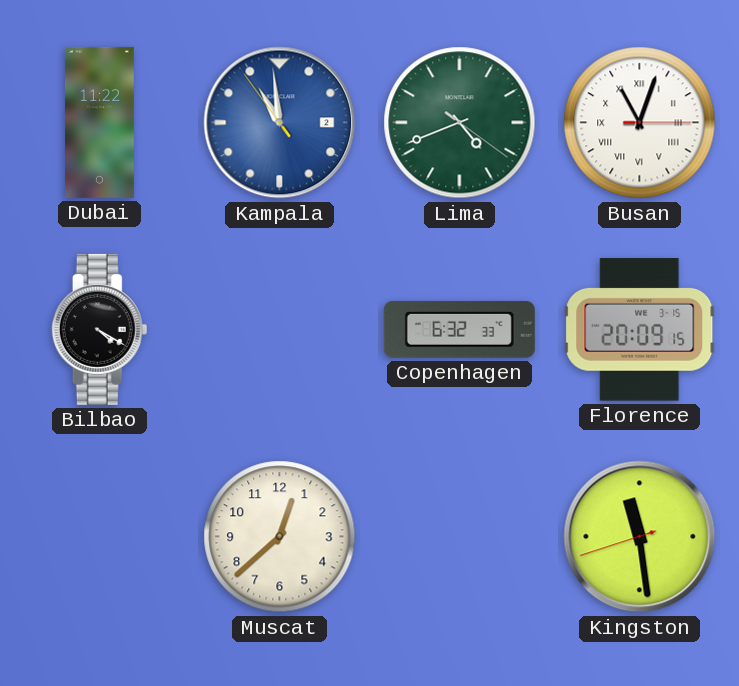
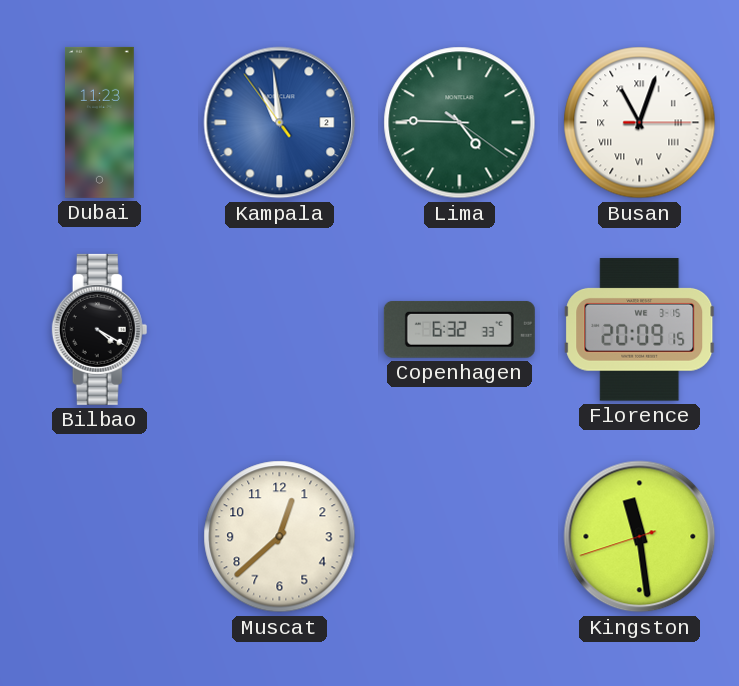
Dubai: 11:22 -> 11:23 (99, 122)
Lima: 4:41 -> 4:45 (460, 123)
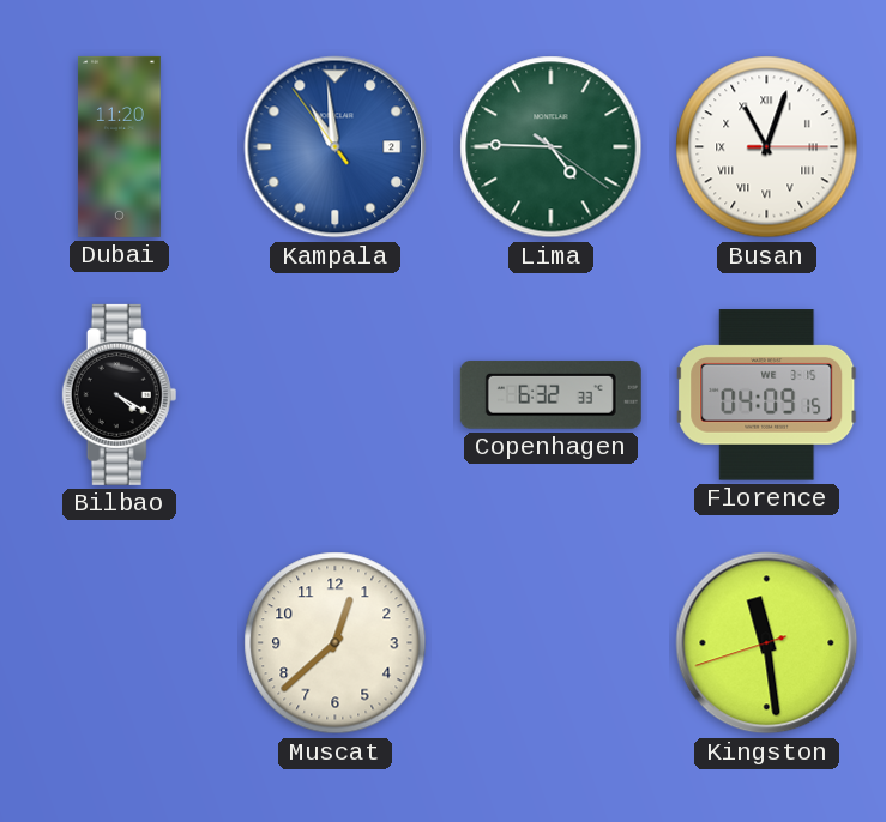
Dubai: 11:23 -> 11:20 (119, 146)
Florence: 20:09 -> 04:09 (767, 395)
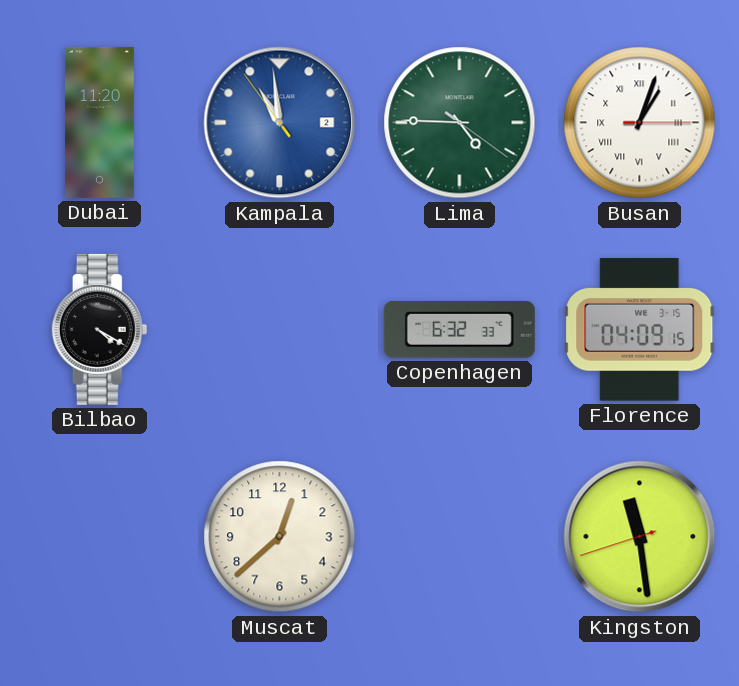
Busan: 11:03 -> 1:03 (640, 123)
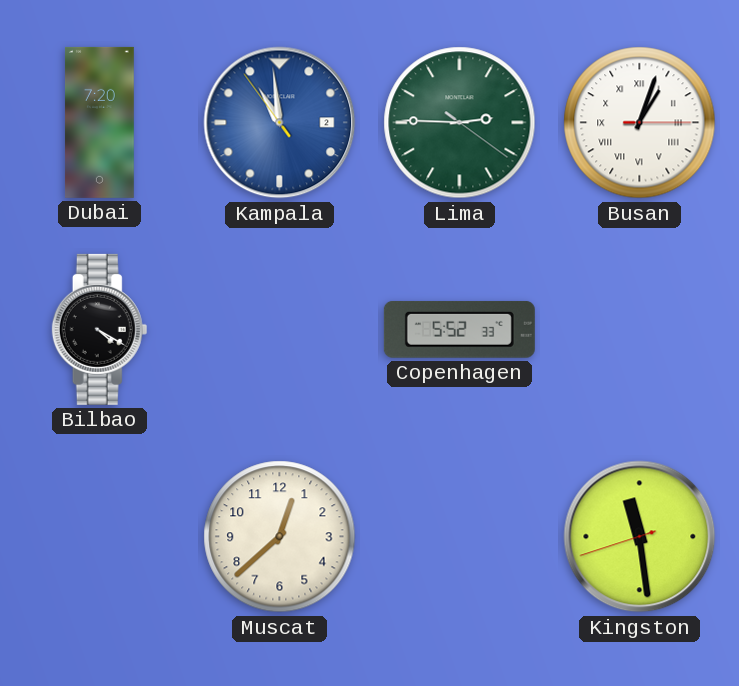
Dubai: 11:20 -> 7:20 (99, 122)
Lima: 4:45 -> 2:45 (460, 123)
Copenhagen: 6:32 -> 5:52 (459, 329)
Florence: 04:09 -> none (640, 330)
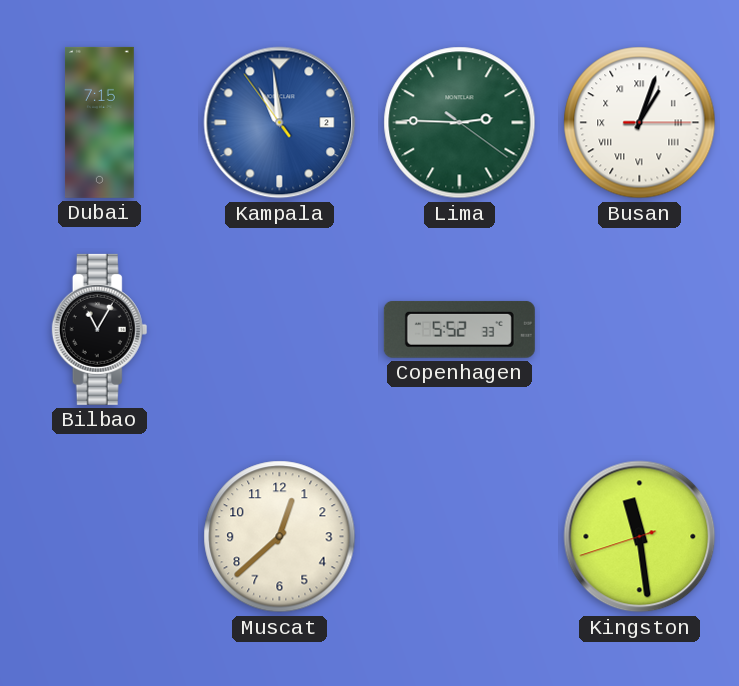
Dubai: 7:20 -> 7:15 (99, 122)
Bilbao: 4:20 -> 11:05 (100, 329)
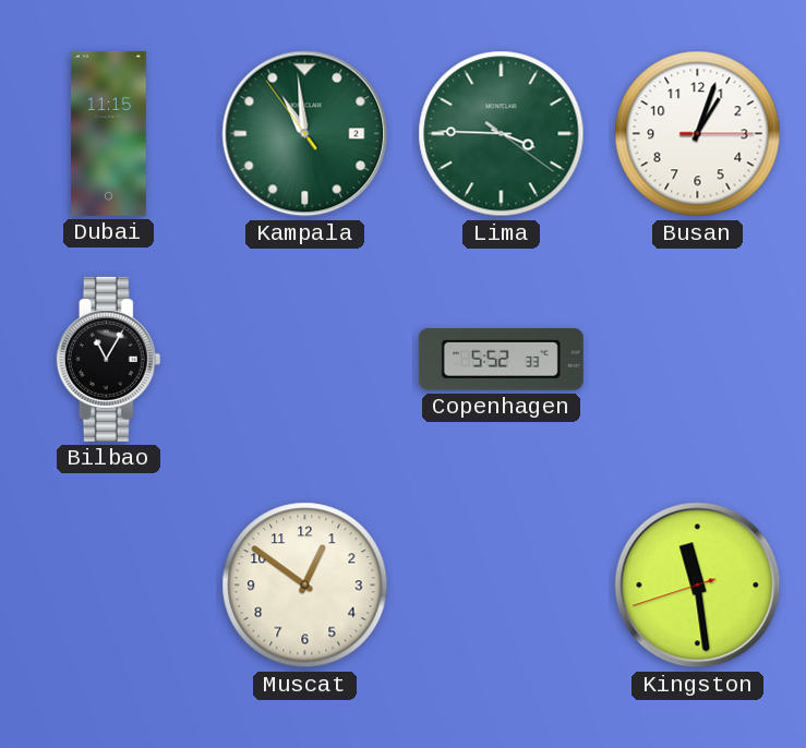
Dubai: 7:15 -> 11:15 (108, 133)
Kampala dial: blue -> green (305, 134)
Lima: 2:45 -> 3:45 (502, 134)
Busan numerals: Roman -> Arabic (698, 134)
Muscat: 12:38 -> 12:51 (305, 586)
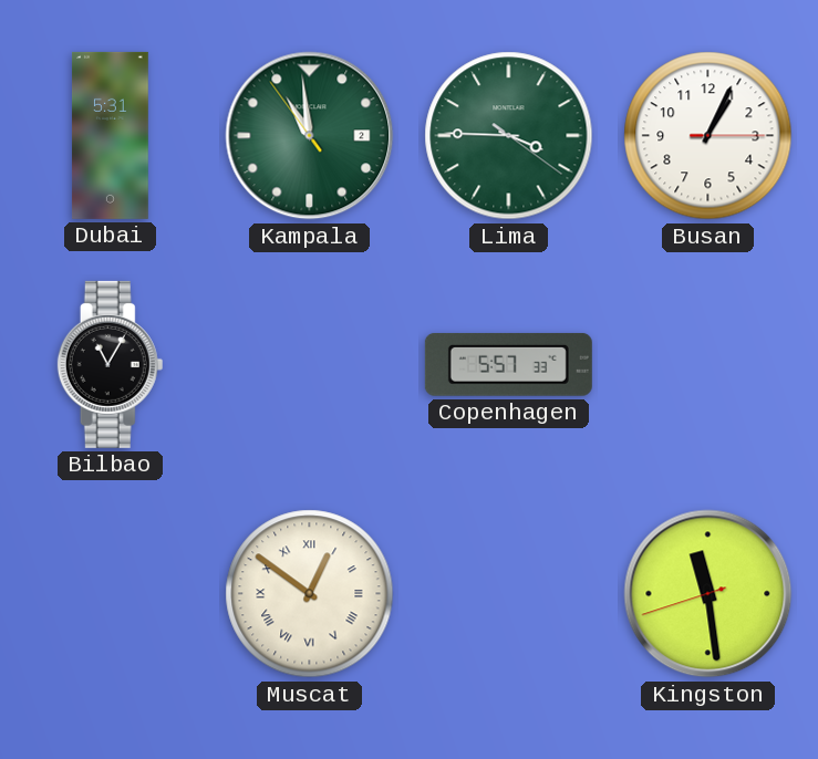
Dubai: 11:15 -> 5:31 (110, 135)
Busan: 1:03 -> 1:04 (708, 136)
Copenhagen: 5:52 -> 5:57 (508, 364)
Muscat numerals: Arabic -> Roman (310, 594)
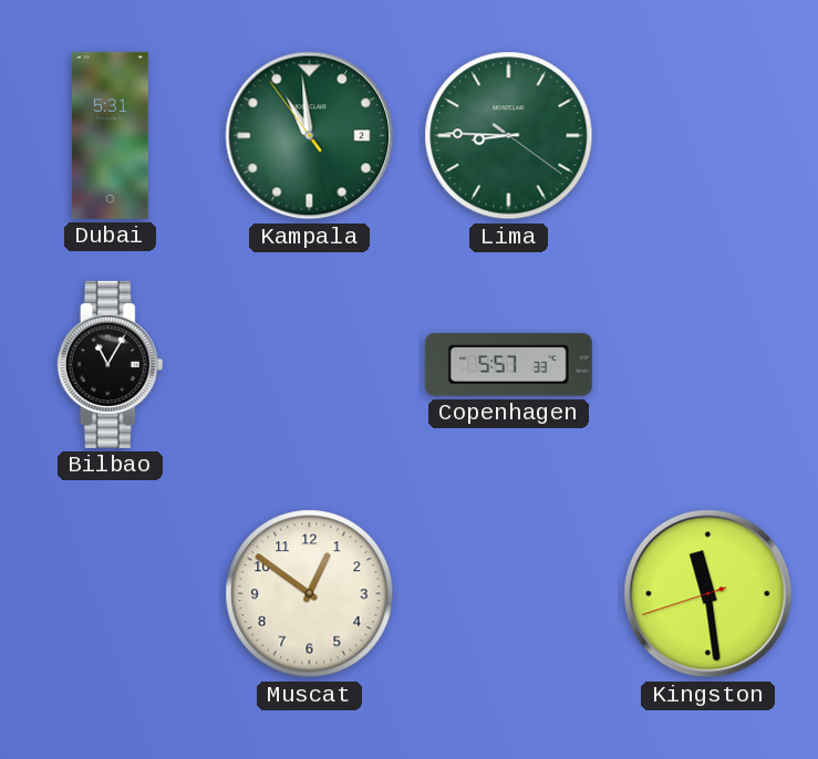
Lima: 3:45 -> 8:45 (509, 136)
Busan: 1:04 -> none (708, 136)
Muscat numerals: Roman -> Arabic (310, 594)
